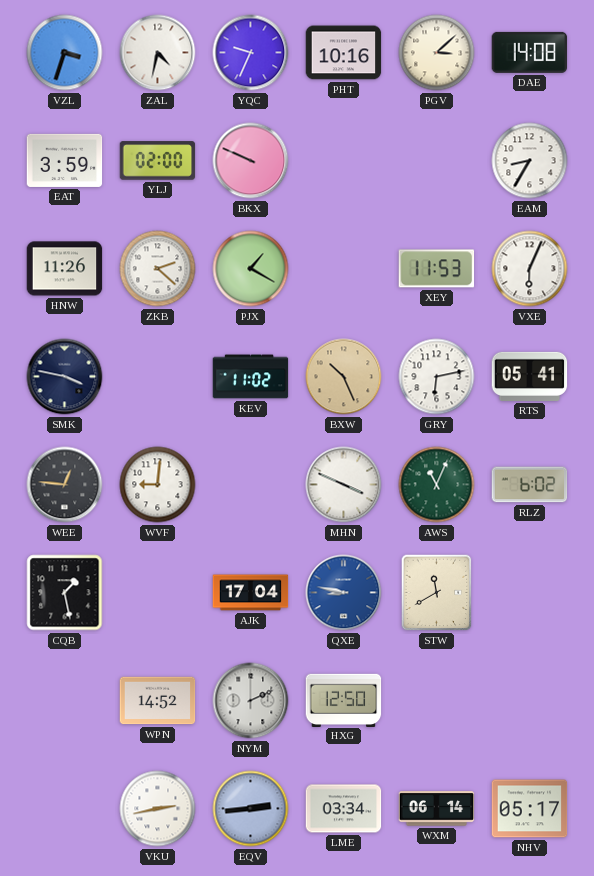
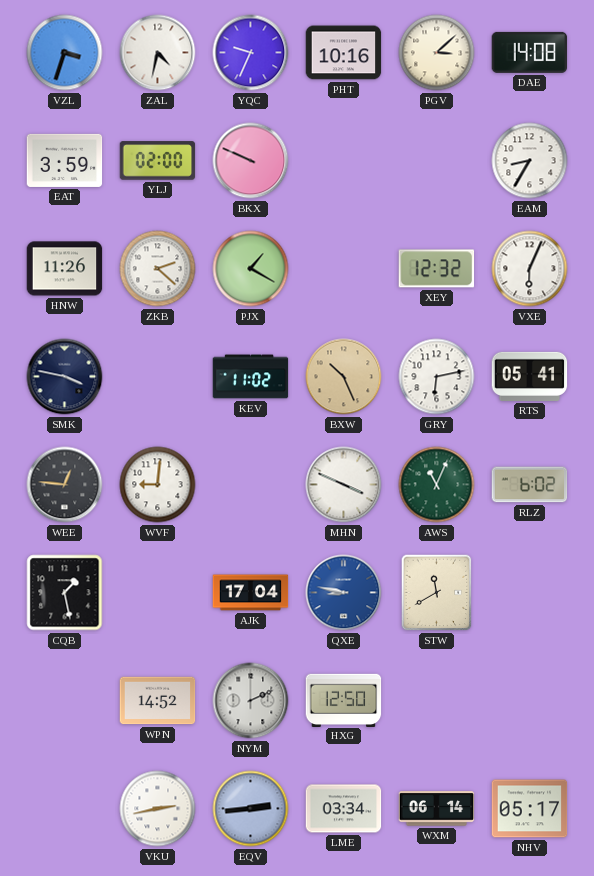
XEY: 11:53 -> 12:32 (437, 269)
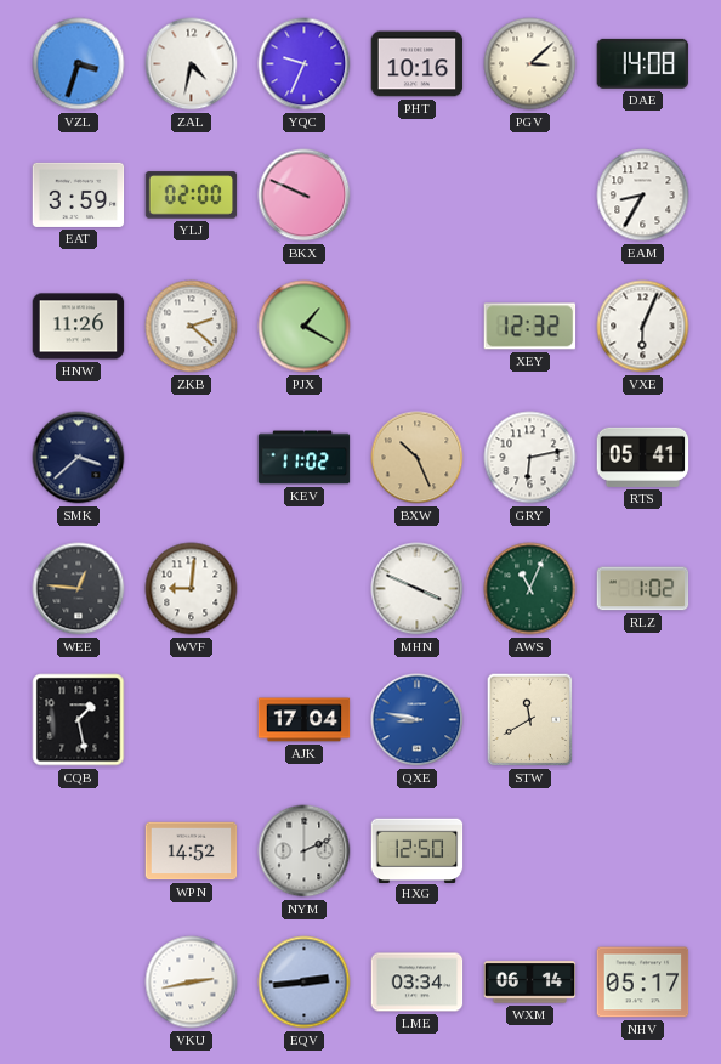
SMK: 3:47 -> 3:38 (79, 458)
RLZ: 6:02 -> 1:02 (643, 589)
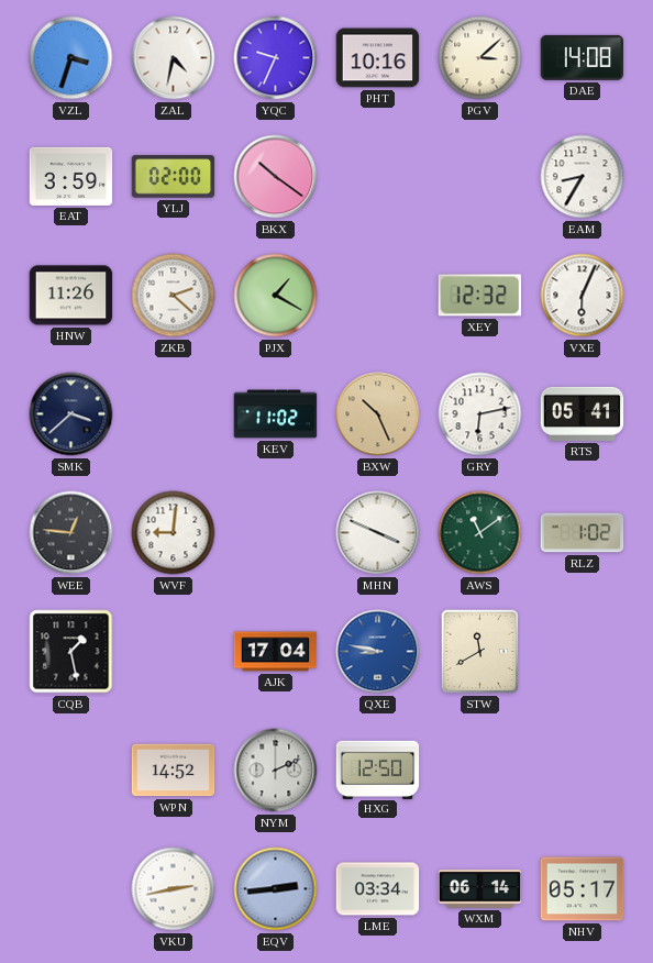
BKX: 9:49 -> 10:21 (276, 177)
AWS: 11:04 -> 11:09 (480, 533)
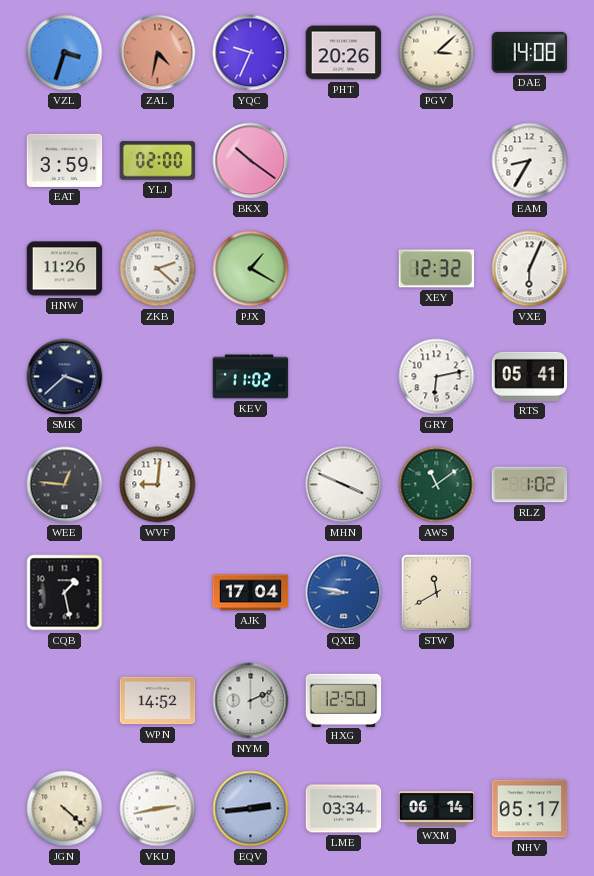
ZAL dial: white -> salmon (158, 53)
PHT: 10:16 -> 20:26 (344, 53)
BXW: 10:26 -> none (378, 414)
JGN: none -> 4:22 (65, 809)
